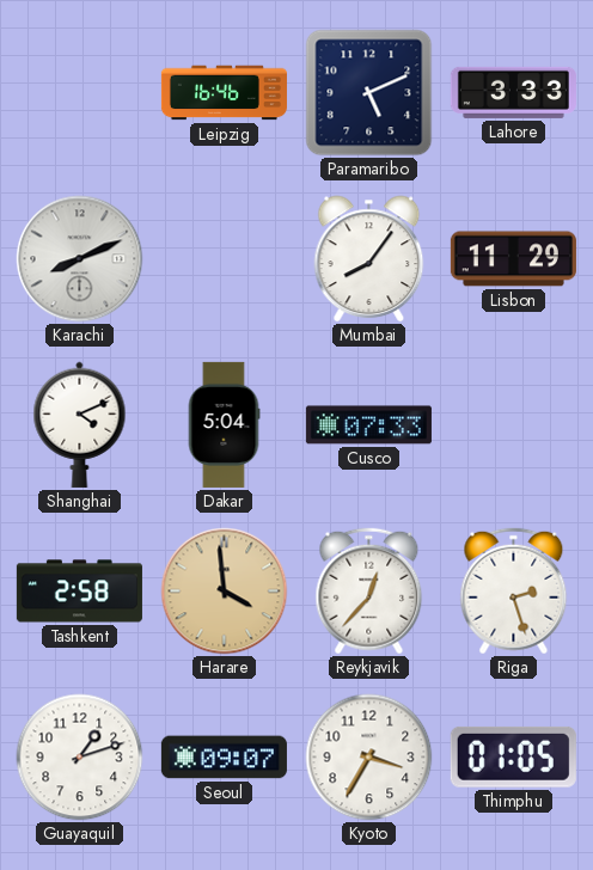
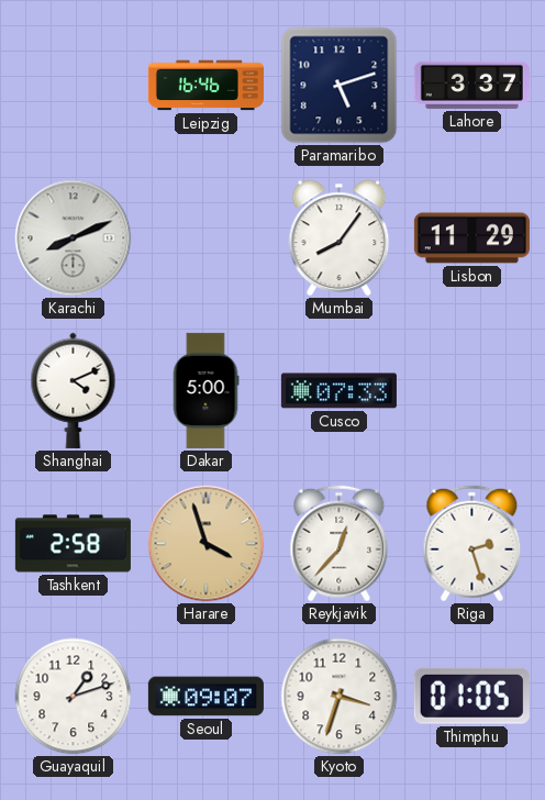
Paramaribo: 5:11 -> 5:12 (340, 86)
Lahore: 3:33 -> 3:37 (471, 85)
Dakar: 5:04 -> 5:00 (205, 390)
Harare: 3:59 -> 3:57 (207, 544)
Kyoto: 3:35 -> 3:33 (340, 697)
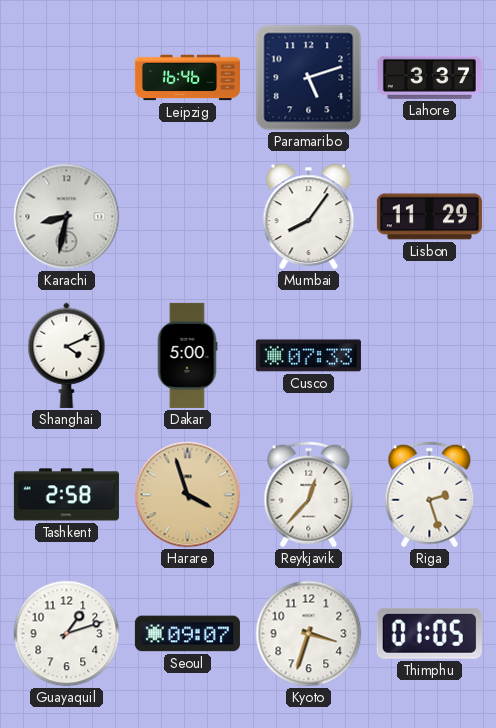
Karachi: 8:11 -> 8:32 (67, 217)
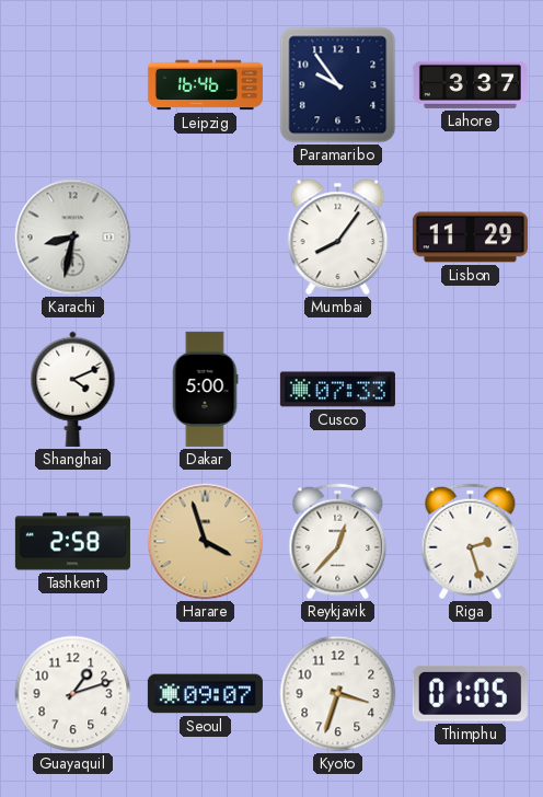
Paramaribo: 5:12 -> 9:54 (338, 85)
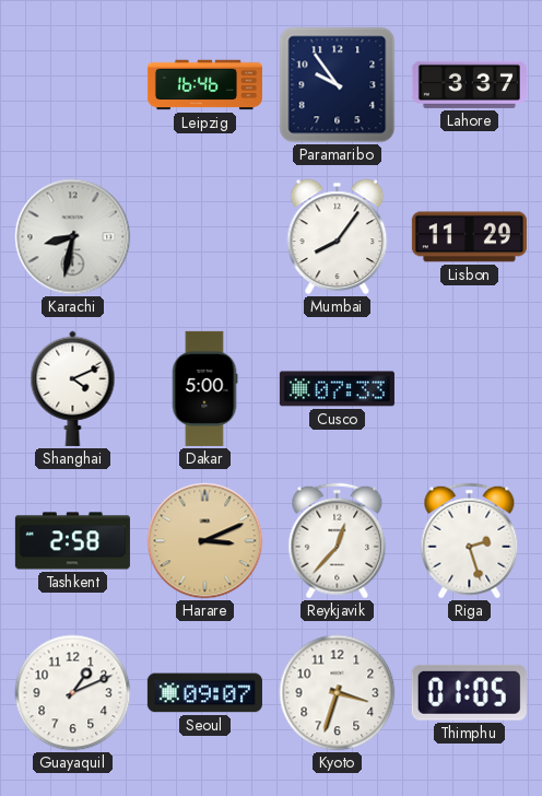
Harare: 3:57 -> 3:11 (205, 541)
Guayaquil: 1:12 -> 1:11 (73, 693)
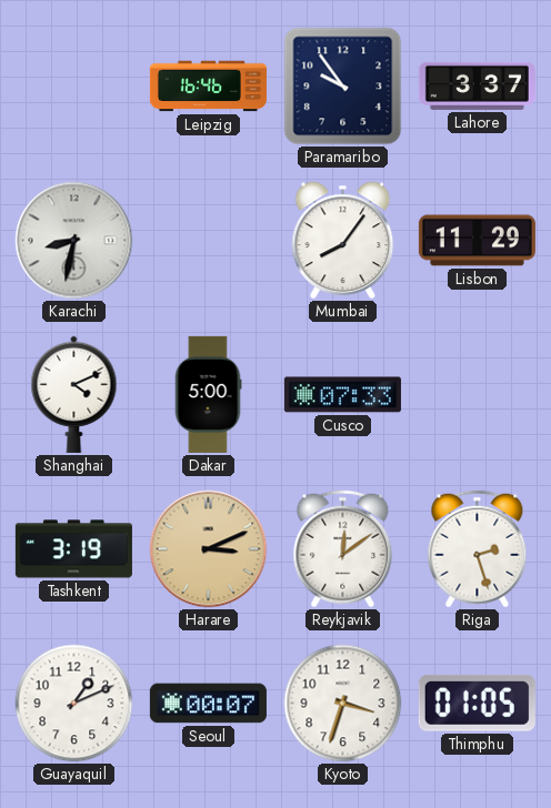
Tashkent: 2:58 -> 3:19 (73, 549)
Reykjavik: 12:37 -> 12:09 (343, 549)
Seoul: 09:07 -> 00:07 (208, 704)
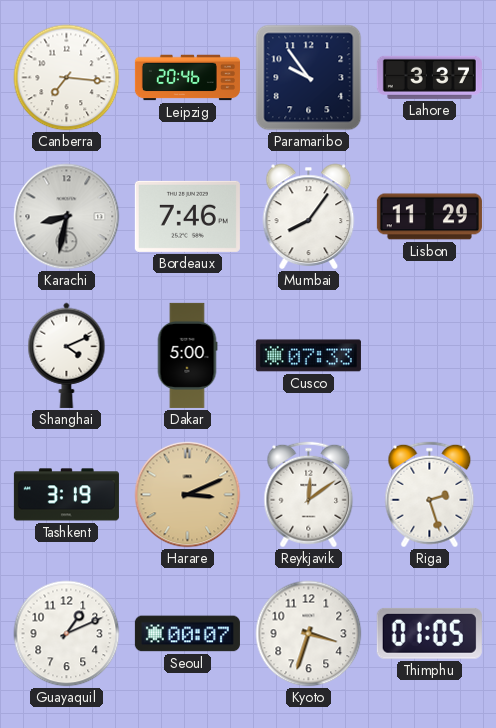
Canberra: none -> 7:16 (67, 78)
Leipzig: 16:46 -> 20:46 (187, 78)
Bordeaux: none -> 7:46 (187, 216)
